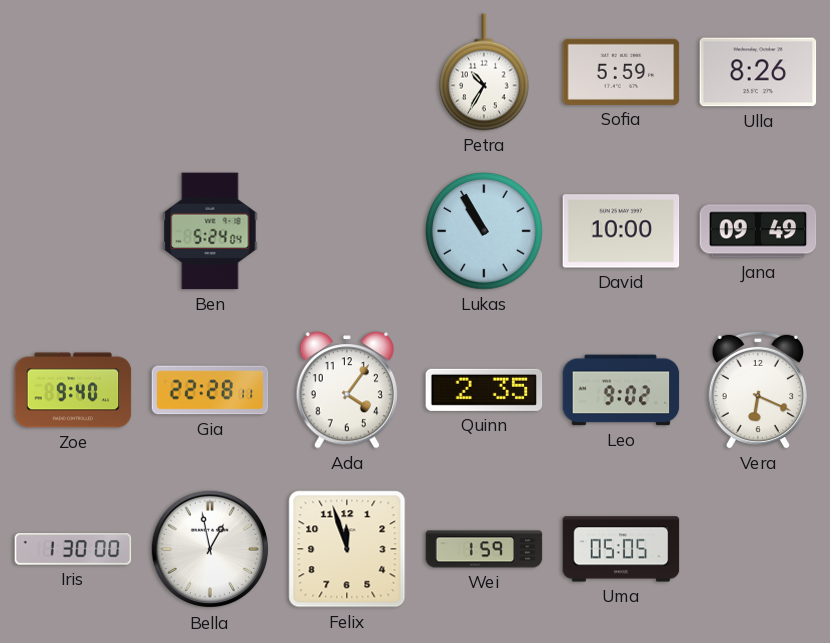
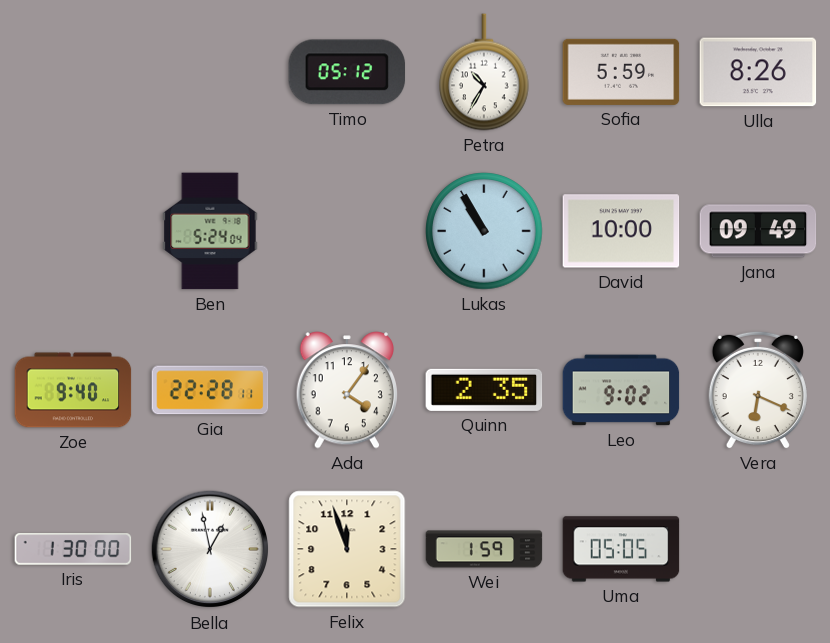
Timo: none -> 05:12 (347, 72)
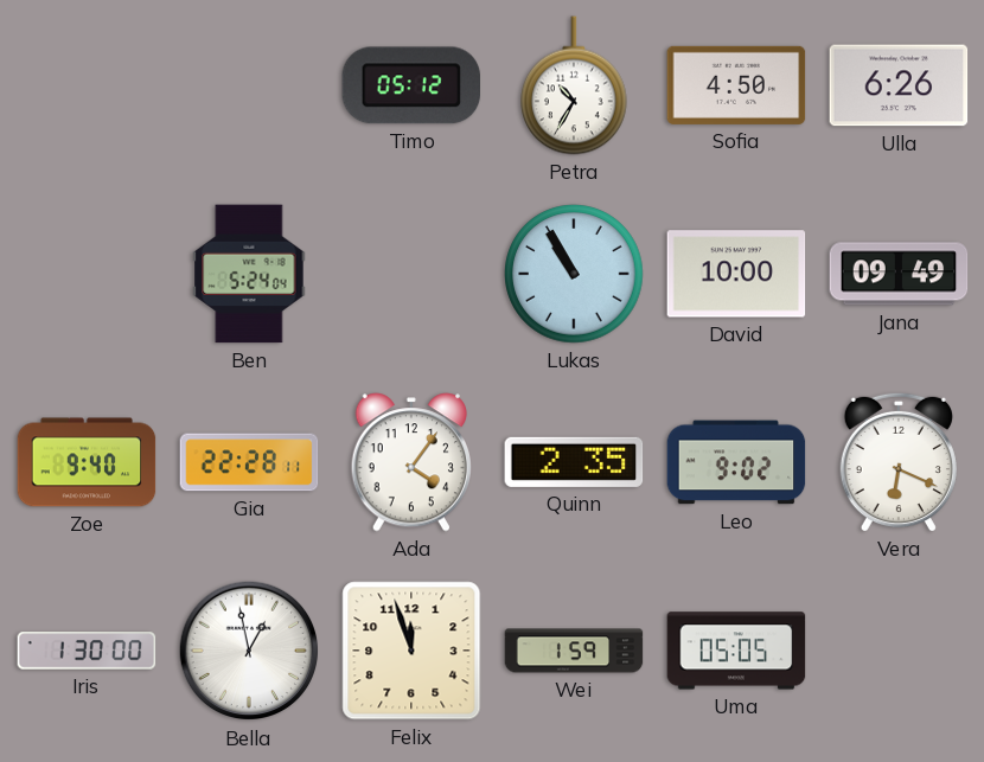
Sofia: 5:59 -> 4:50 (736, 85)
Ulla: 8:26 -> 6:26 (899, 85)
